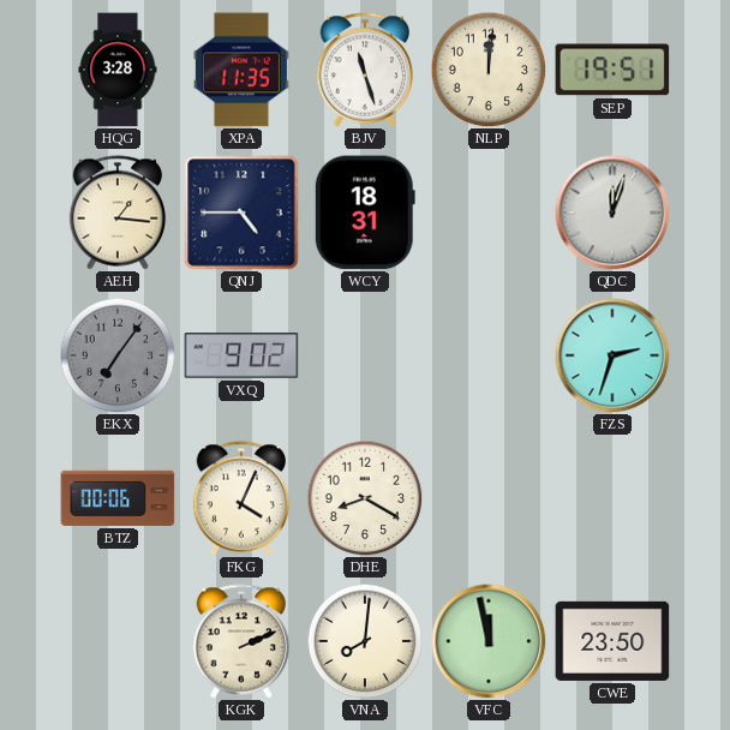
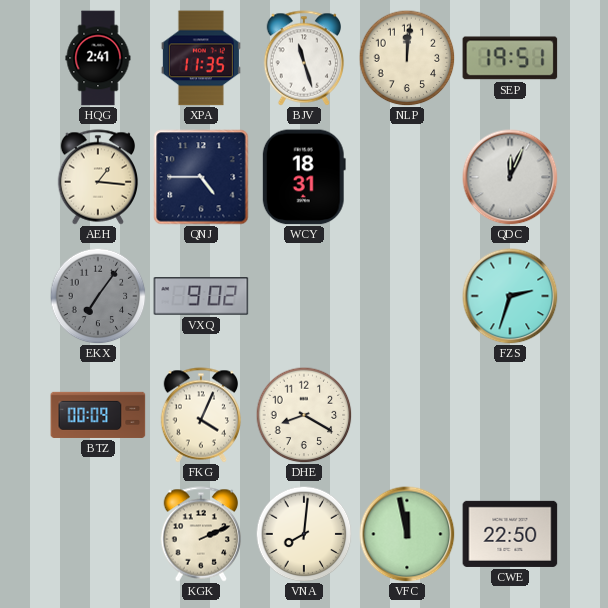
HQG: 3:28 -> 2:41 (98, 58)
QDC: 12:03 -> 12:04 (510, 177)
BTZ: 00:06 -> 00:09 (98, 415)
CWE: 23:50 -> 22:50 (510, 534)
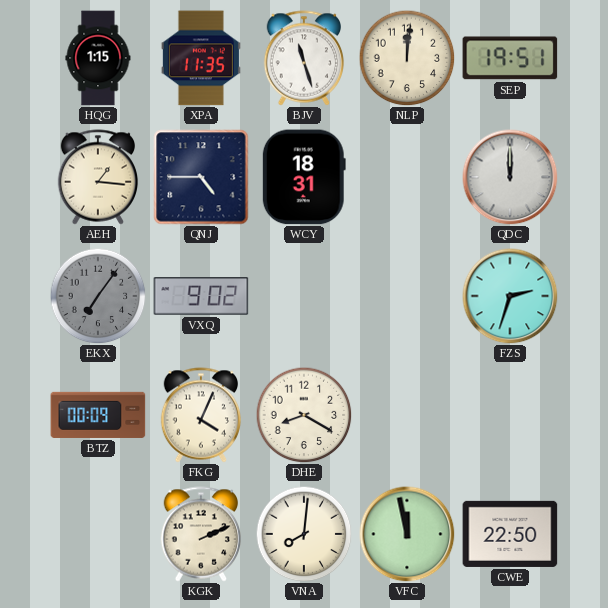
HQG: 2:41 -> 1:15 (98, 58)
QDC: 12:04 -> 12:00 (510, 177)
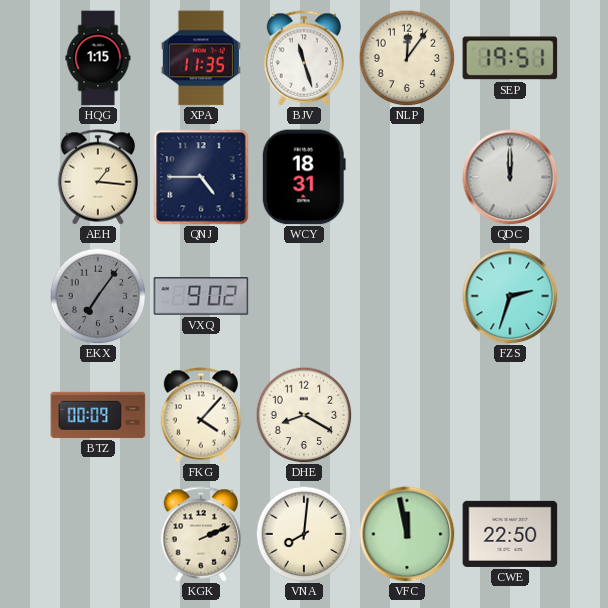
NLP: 12:01 -> 12:06 (407, 58)
FKG: 4:04 -> 4:07 (201, 415)
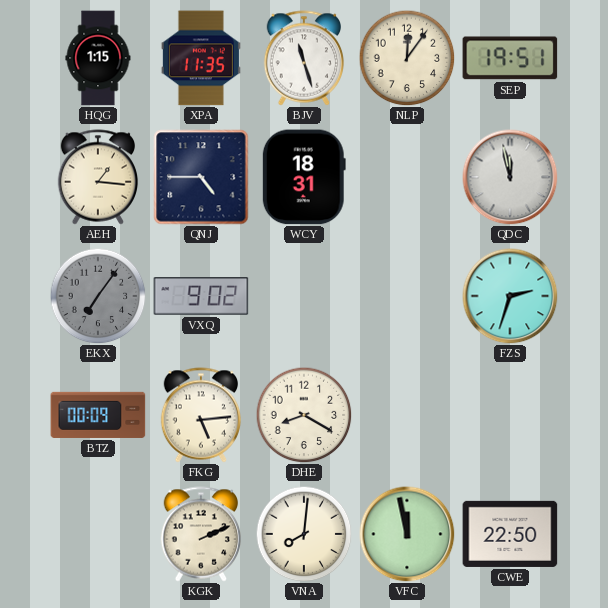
QDC: 12:00 -> 11:58 (510, 177)
FKG: 4:07 -> 5:14 (201, 415)
